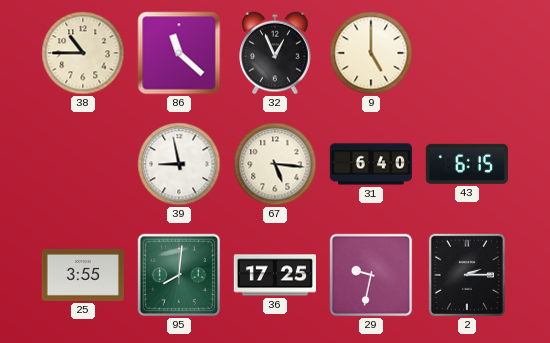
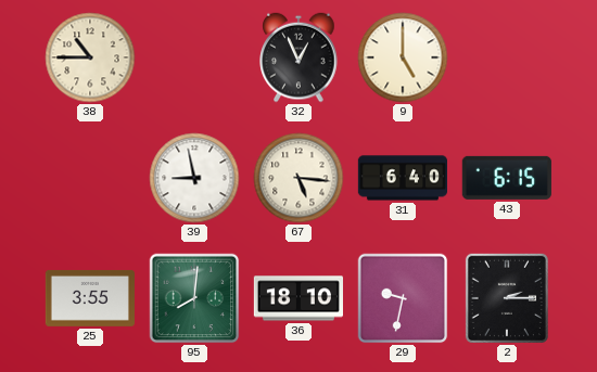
86: 11:22 -> none (179, 53)
36: 17:25 -> 18:10 (297, 298)
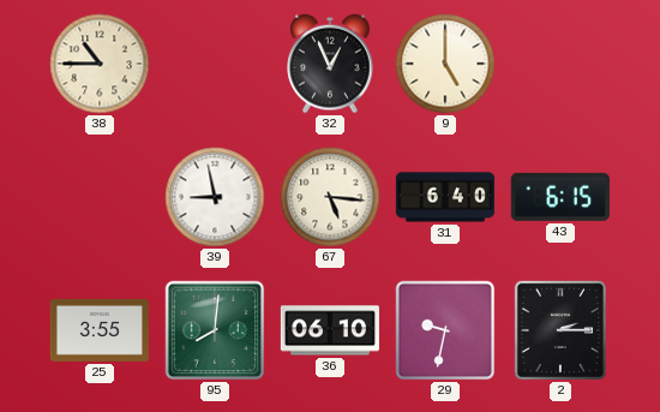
36: 18:10 -> 06:10 (329, 330)
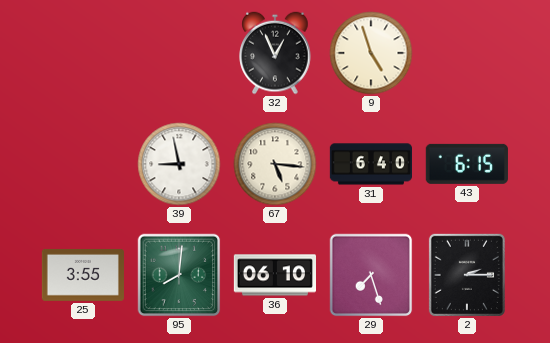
38: 10:45 -> none (100, 64)
9: 5:00 -> 4:57 (371, 53)
29: 9:32 -> 7:27 (371, 275)
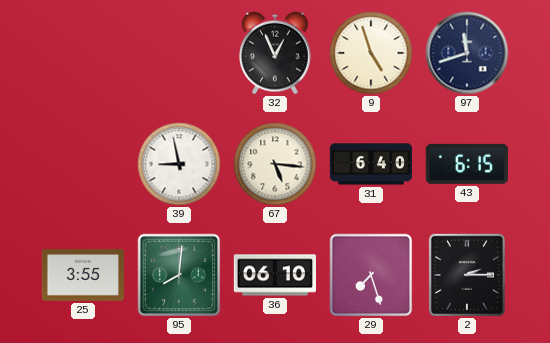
97: none -> 11:42 (467, 53)
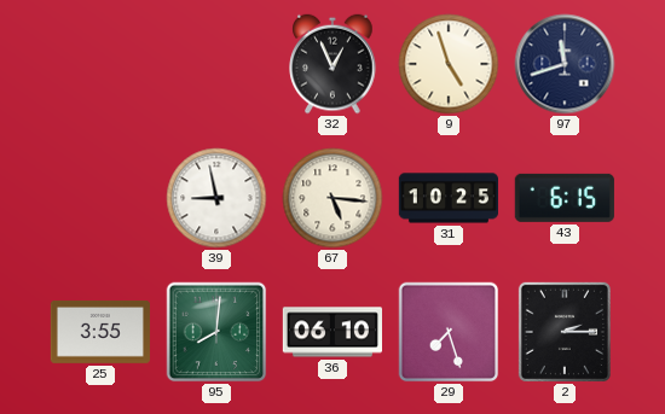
31: 6:40 -> 10:25 (447, 198)
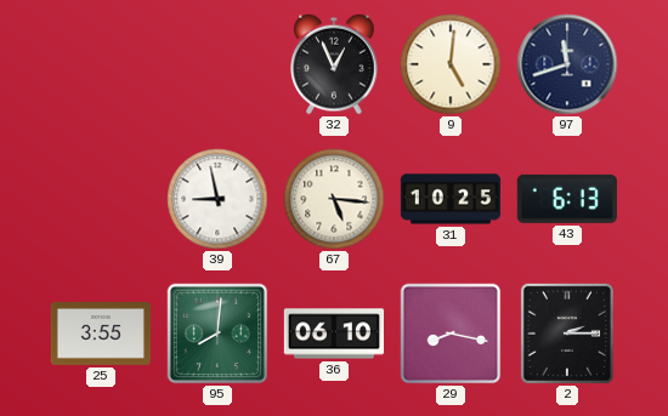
9: 4:57 -> 5:01 (451, 64)
43: 6:15 -> 6:13 (567, 199)
29: 7:27 -> 8:17 (451, 334)
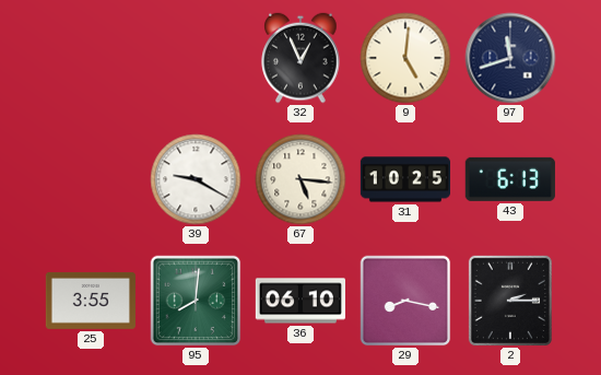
39: 8:58 -> 9:20 (196, 179)
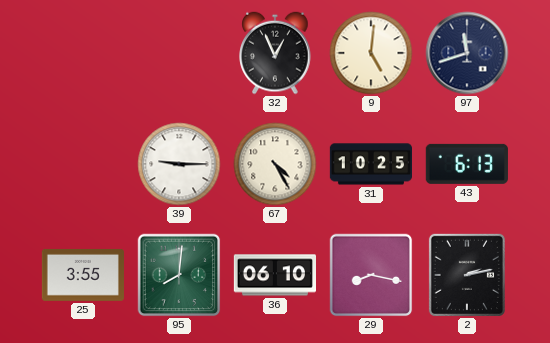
39: 9:20 -> 9:15 (179, 164)
67: 5:16 -> 4:25 (275, 164)
2: 2:15 -> 2:13 (467, 275)
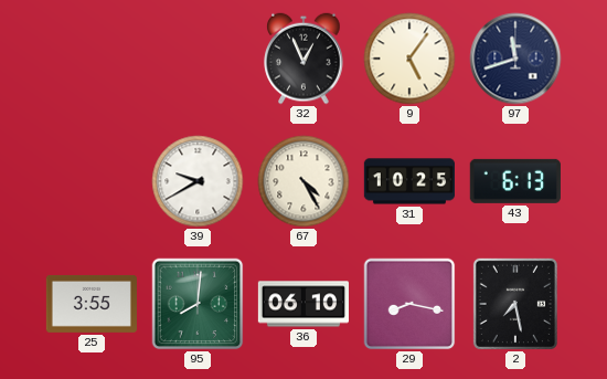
9: 5:01 -> 5:06 (409, 59)
39: 9:15 -> 9:40 (198, 181)
2: 2:13 -> 7:28 (515, 304)
